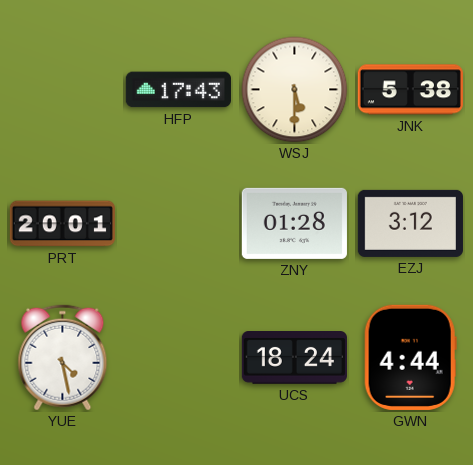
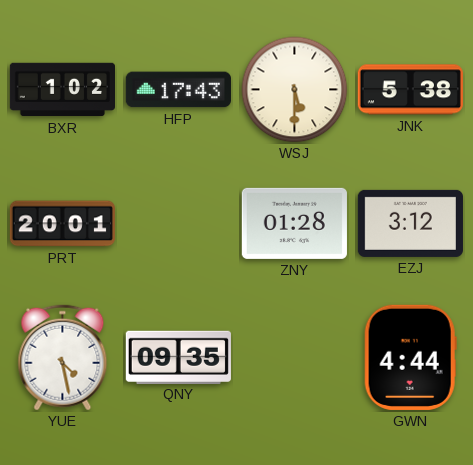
BXR: none -> 1:02 (62, 90)
QNY: none -> 09:35 (178, 357)
UCS: 18:24 -> none (294, 358)
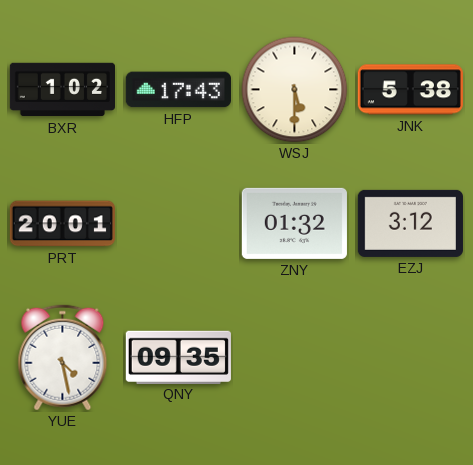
ZNY: 01:28 -> 01:32 (294, 223)
GWN: 4:44 -> none (410, 357)
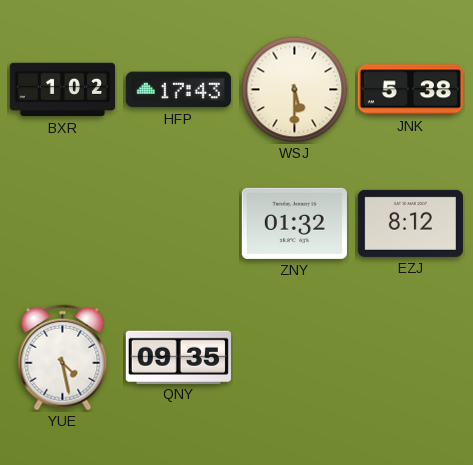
PRT: 20:01 -> none (62, 224)
EZJ: 3:12 -> 8:12 (410, 223)
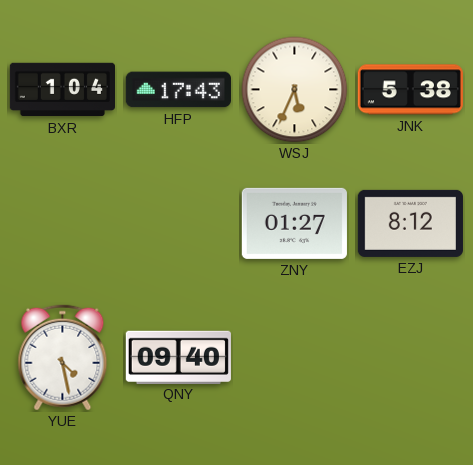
BXR: 1:02 -> 1:04 (62, 90)
WSJ: 5:30 -> 5:34 (295, 90)
ZNY: 01:32 -> 01:27 (294, 223)
QNY: 09:35 -> 09:40 (178, 357)
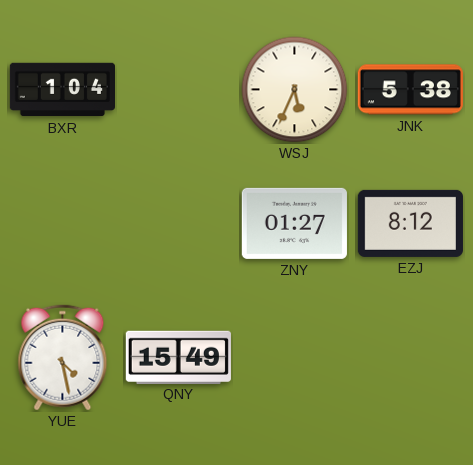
HFP: 17:43 -> none (178, 90)
QNY: 09:40 -> 15:49 (178, 357)
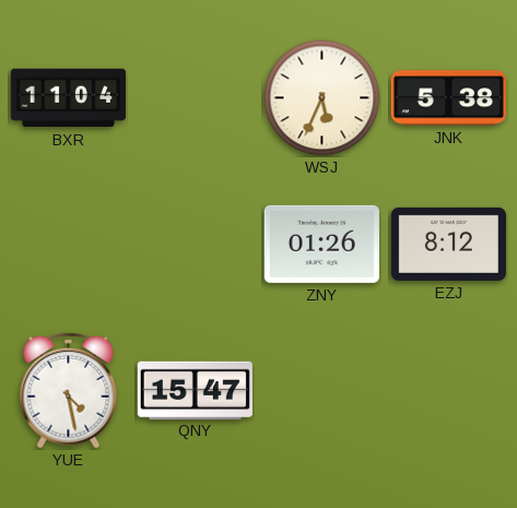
BXR: 1:04 -> 11:04 (68, 98)
ZNY: 01:27 -> 01:26 (321, 244)
QNY: 15:49 -> 15:47 (195, 390)
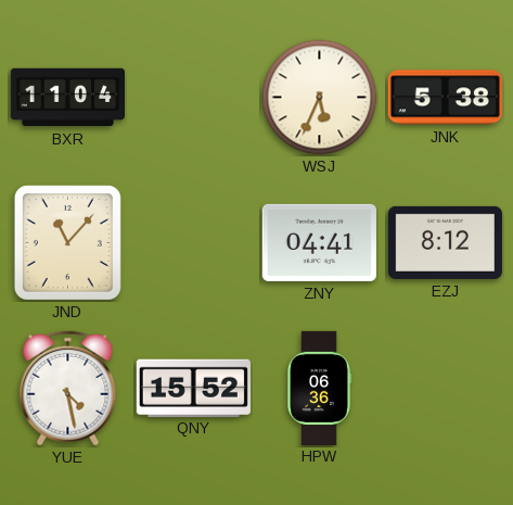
JND: none -> 11:07 (67, 242)
ZNY: 01:26 -> 04:41 (319, 242)
QNY: 15:47 -> 15:52 (193, 388)
HPW: none -> 06:36 (319, 388)
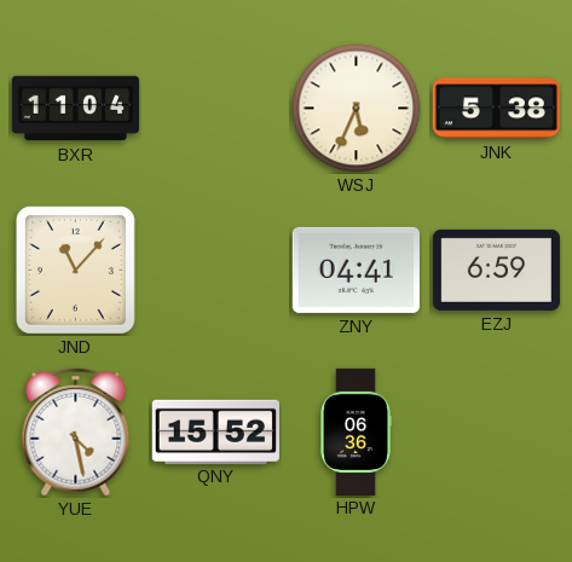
EZJ: 8:12 -> 6:59 (496, 270)
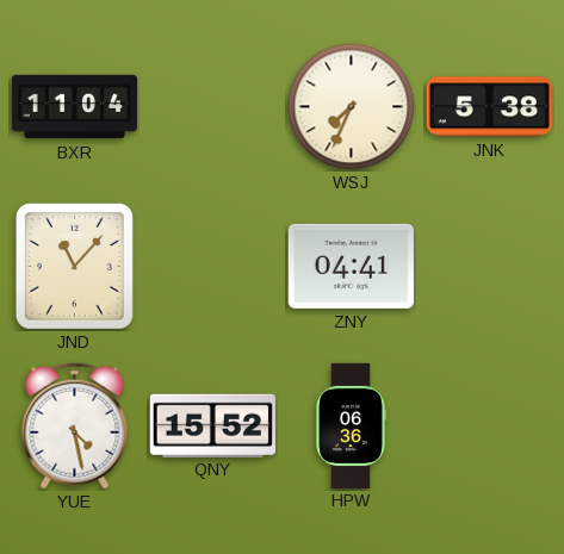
WSJ: 5:34 -> 7:34 (352, 107)
EZJ: 6:59 -> none (496, 270)
